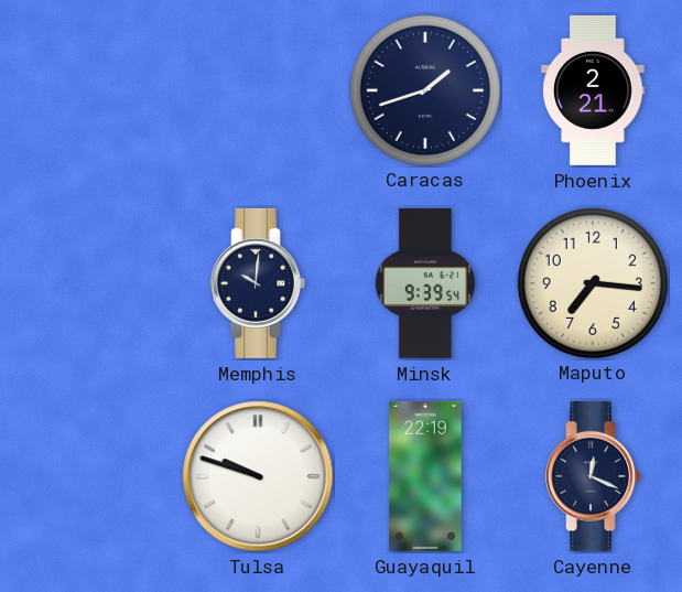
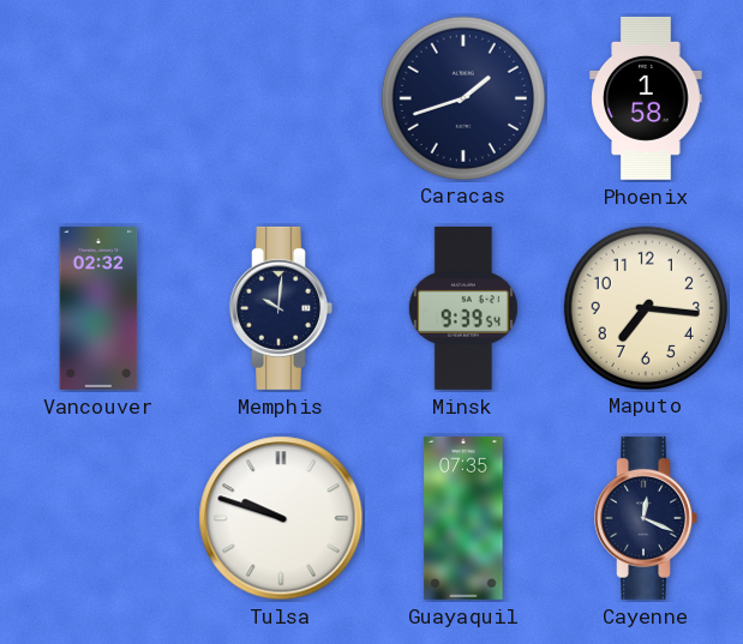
Phoenix: 2:21 -> 1:58 (646, 98)
Vancouver: none -> 02:32 (98, 308)
Guayaquil: 22:19 -> 07:35 (463, 518)
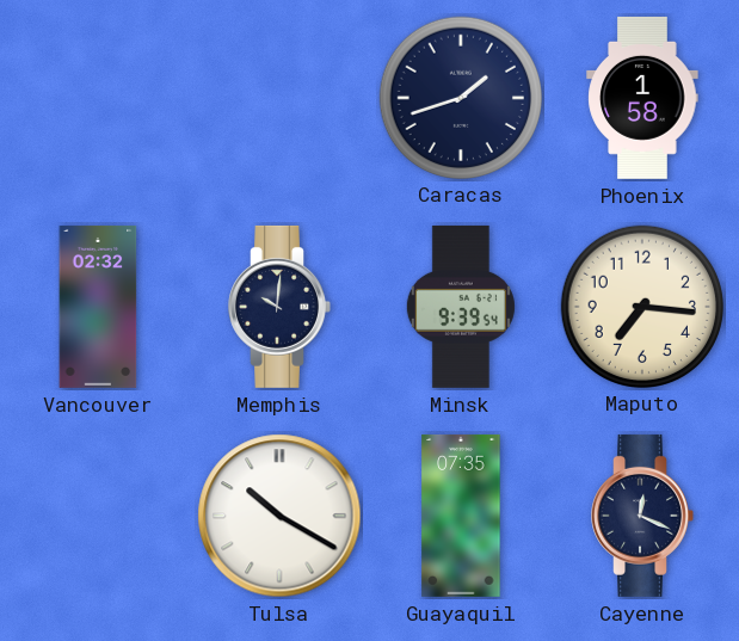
Tulsa: 9:48 -> 10:20 (279, 516)
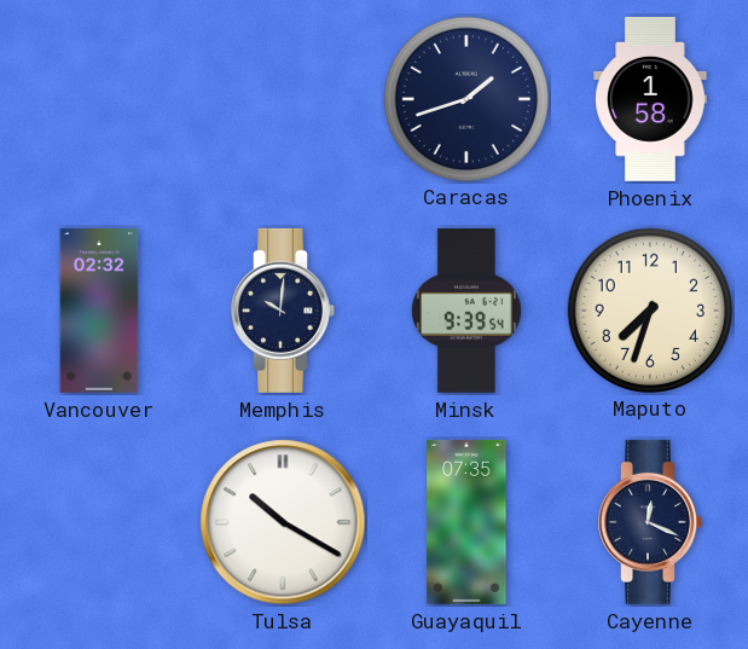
Maputo: 7:16 -> 7:33 (649, 309)
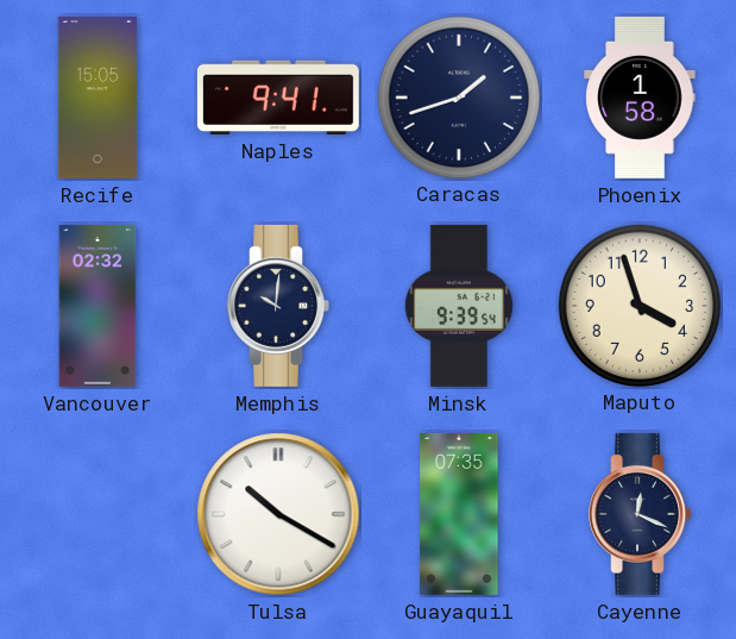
Recife: none -> 15:05 (97, 98)
Naples: none -> 9:41 (278, 98)
Maputo: 7:33 -> 3:57 (639, 305)
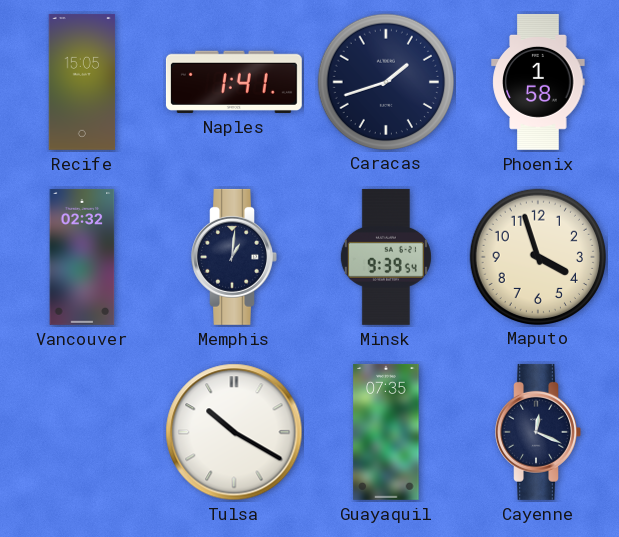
Naples: 9:41 -> 1:41 (234, 82)
Memphis: 10:01 -> 1:01 (234, 257)
